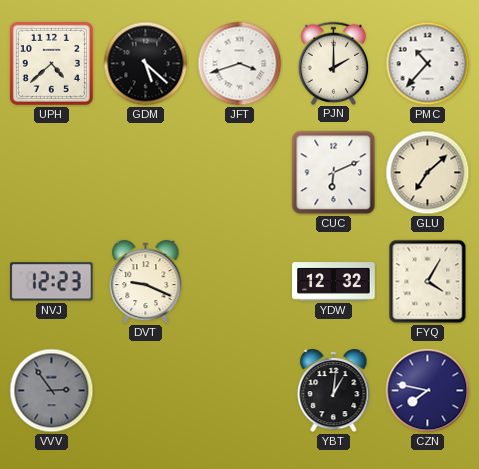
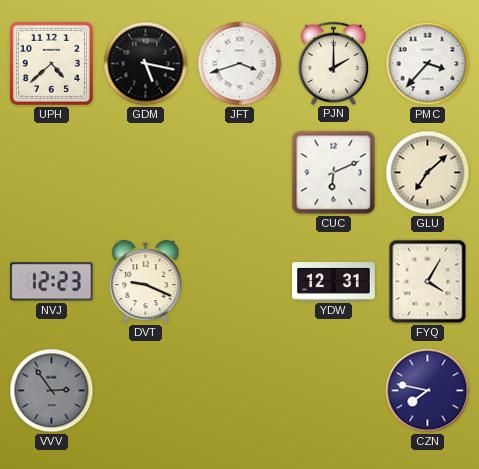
GDM: 5:22 -> 5:17 (146, 64)
PMC: 10:37 -> 3:37 (428, 64)
YDW: 12:32 -> 12:31 (334, 282)
YBT: 1:01 -> none (334, 391)
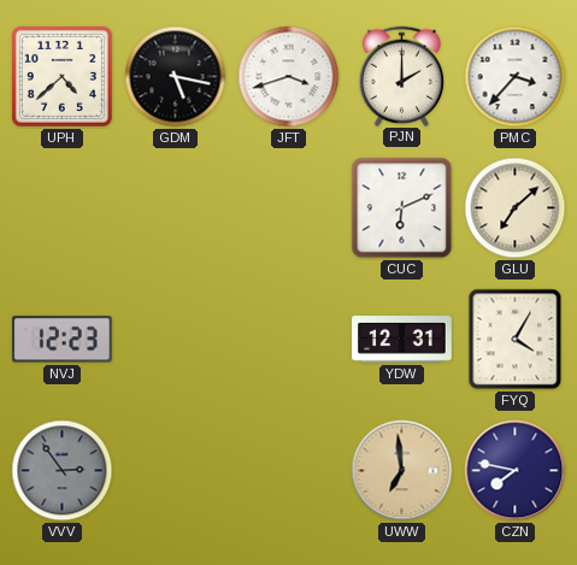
DVT: 9:19 -> none (146, 282)
UWW: none -> 6:59 (402, 471)
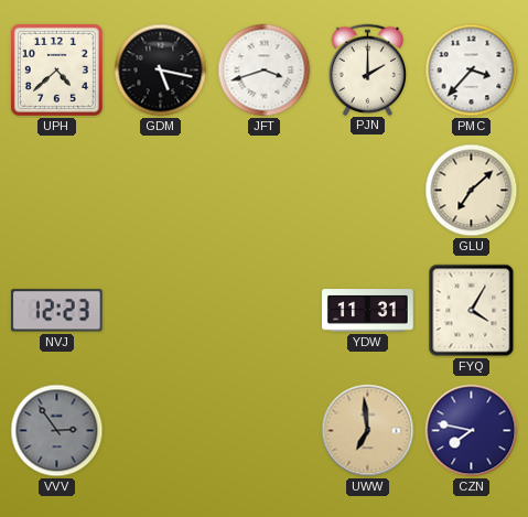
CUC: 6:11 -> none (402, 208)
YDW: 12:31 -> 11:31 (368, 311)
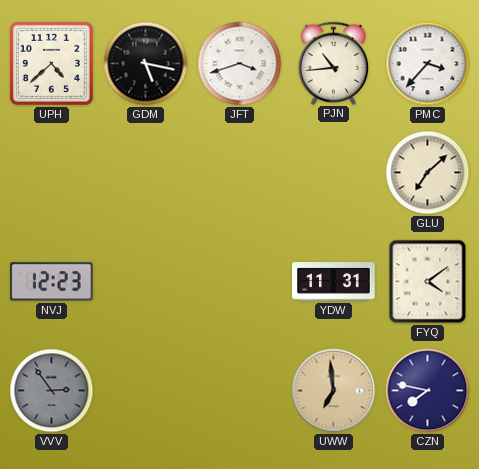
PJN: 2:00 -> 10:44 (334, 63)
FYQ: 4:05 -> 4:09 (428, 282)
